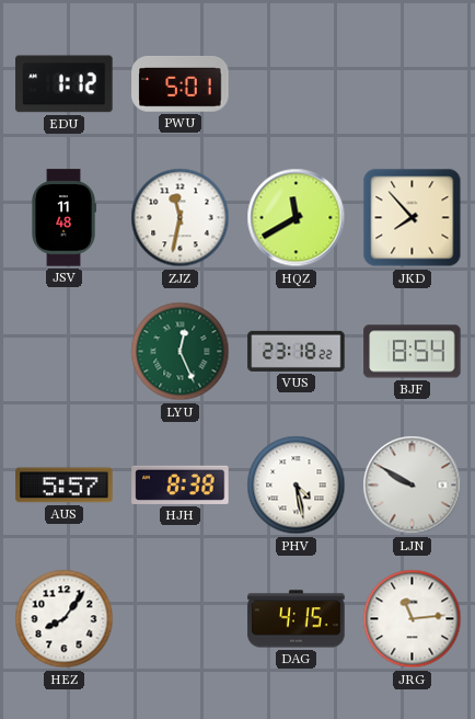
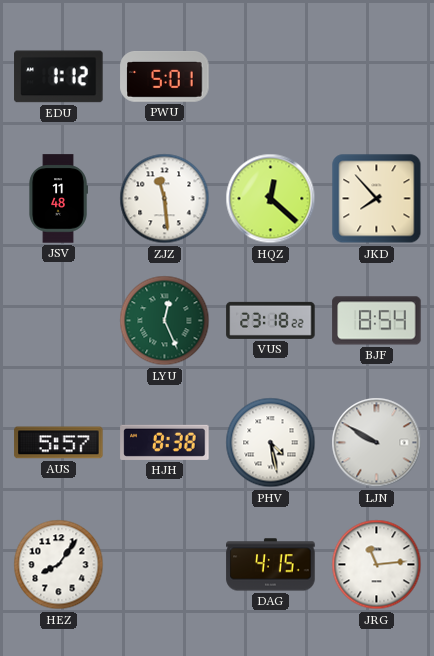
ZJZ: 11:32 -> 11:29 (165, 199)
HQZ: 11:40 -> 12:22 (271, 199)
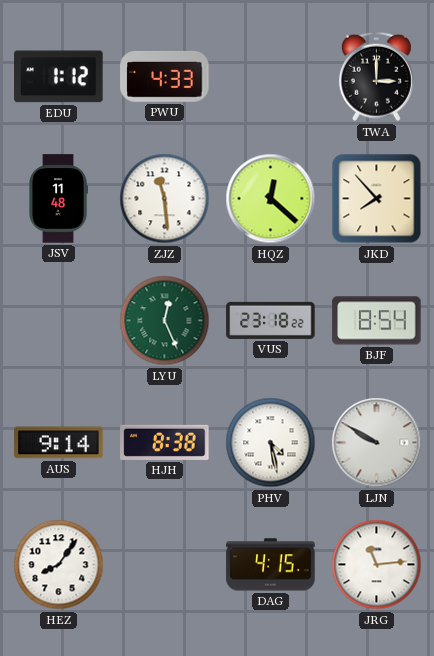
PWU: 5:01 -> 4:33 (165, 76)
TWA: none -> 3:00 (376, 77)
AUS: 5:57 -> 9:14 (59, 443)
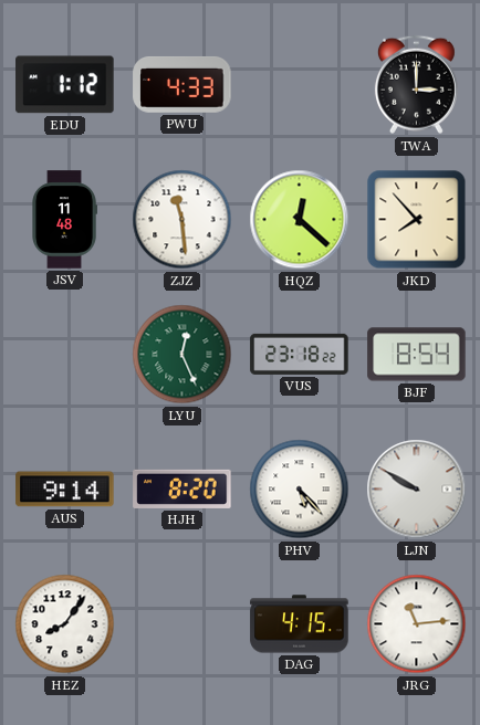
HJH: 8:38 -> 8:20 (182, 488)
PHV: 4:28 -> 5:23 (300, 490)
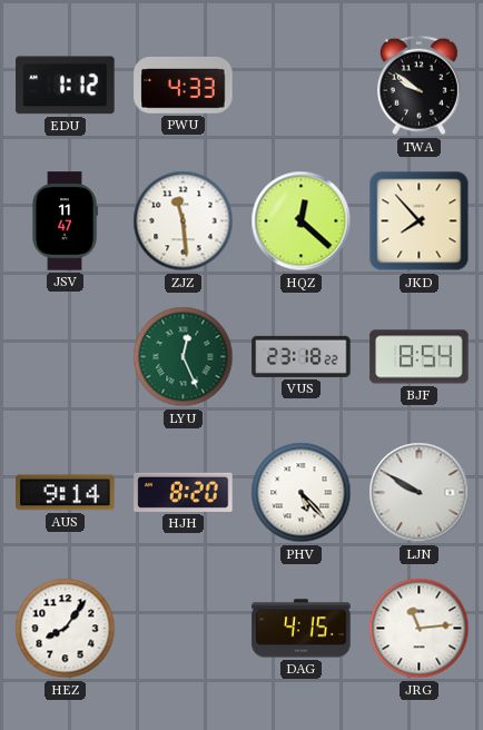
TWA: 3:00 -> 9:51 (418, 86)
JSV: 11:48 -> 11:47 (65, 221)
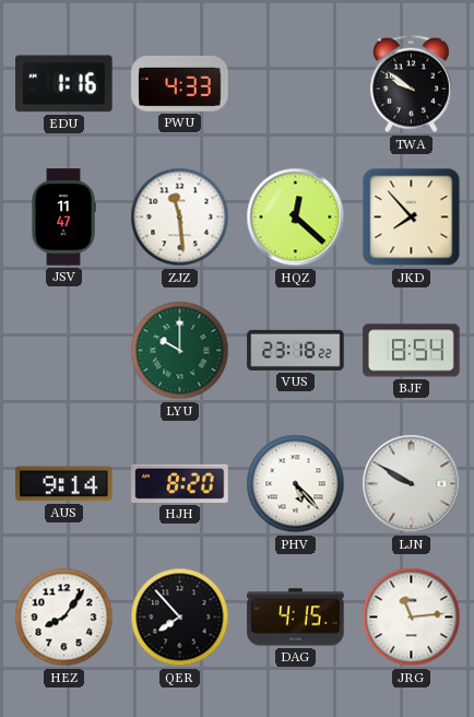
EDU: 1:12 -> 1:16 (64, 84)
LYU: 12:26 -> 10:00 (180, 351)
QER: none -> 7:53 (180, 618)
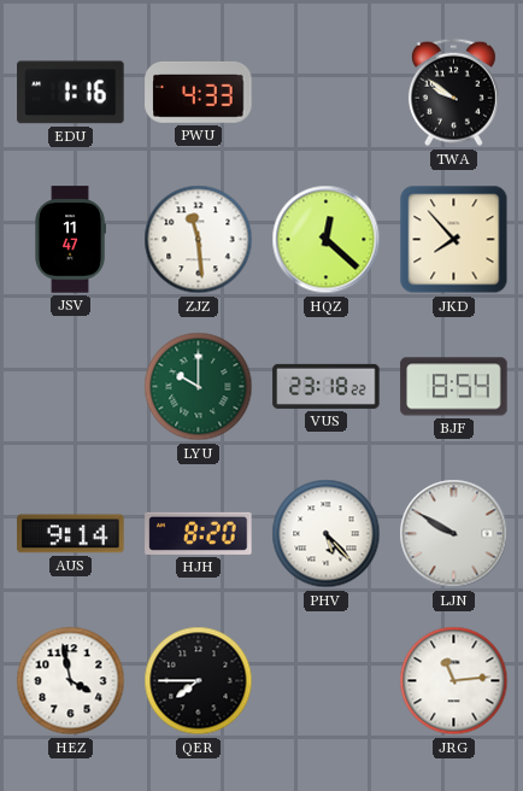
HEZ: 8:06 -> 3:58 (71, 681)
QER: 7:53 -> 7:45 (199, 681)
DAG: 4:15 -> none (296, 618)
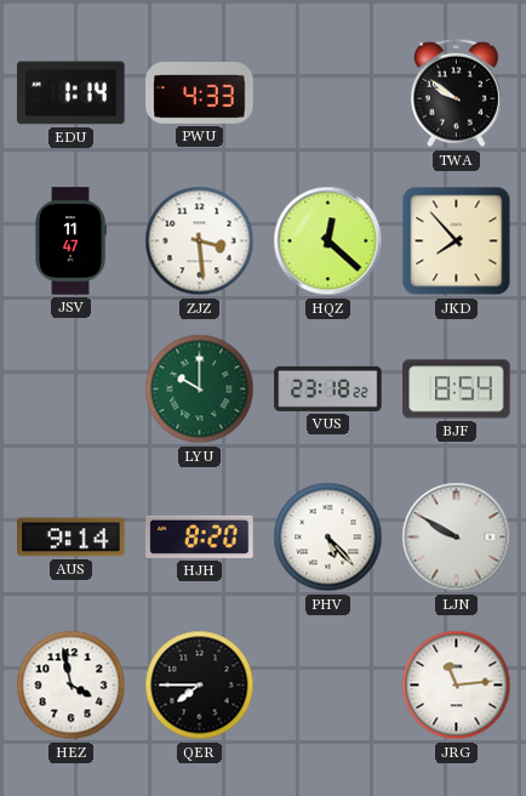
EDU: 1:16 -> 1:14 (72, 93)
ZJZ: 11:29 -> 3:29 (200, 241)
